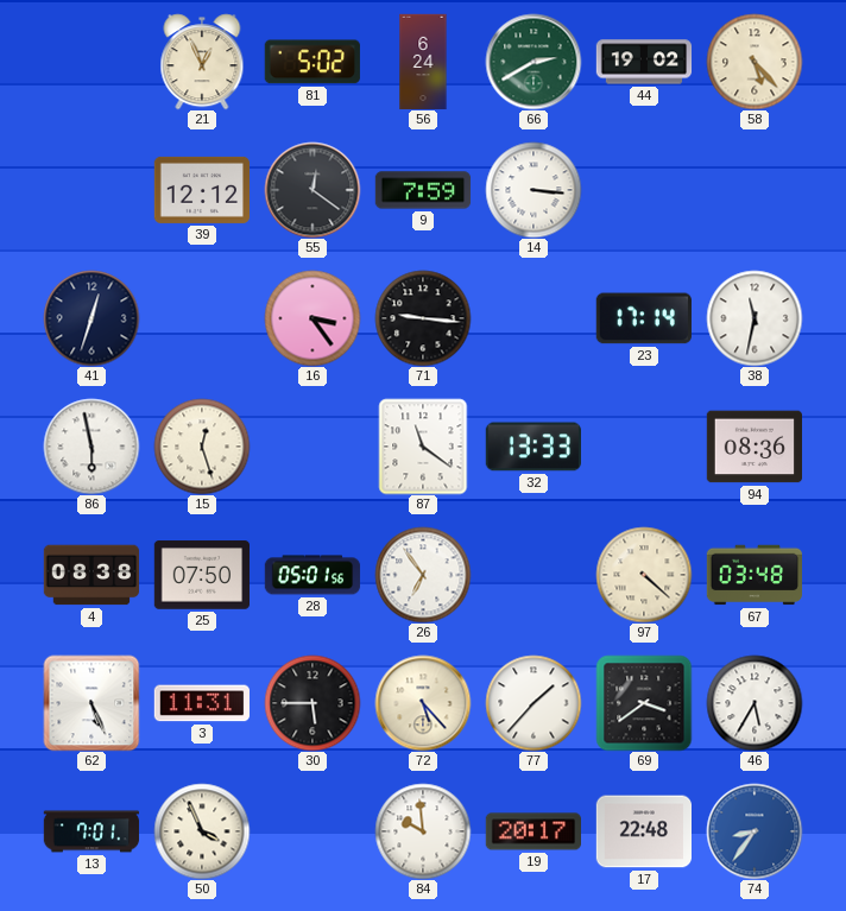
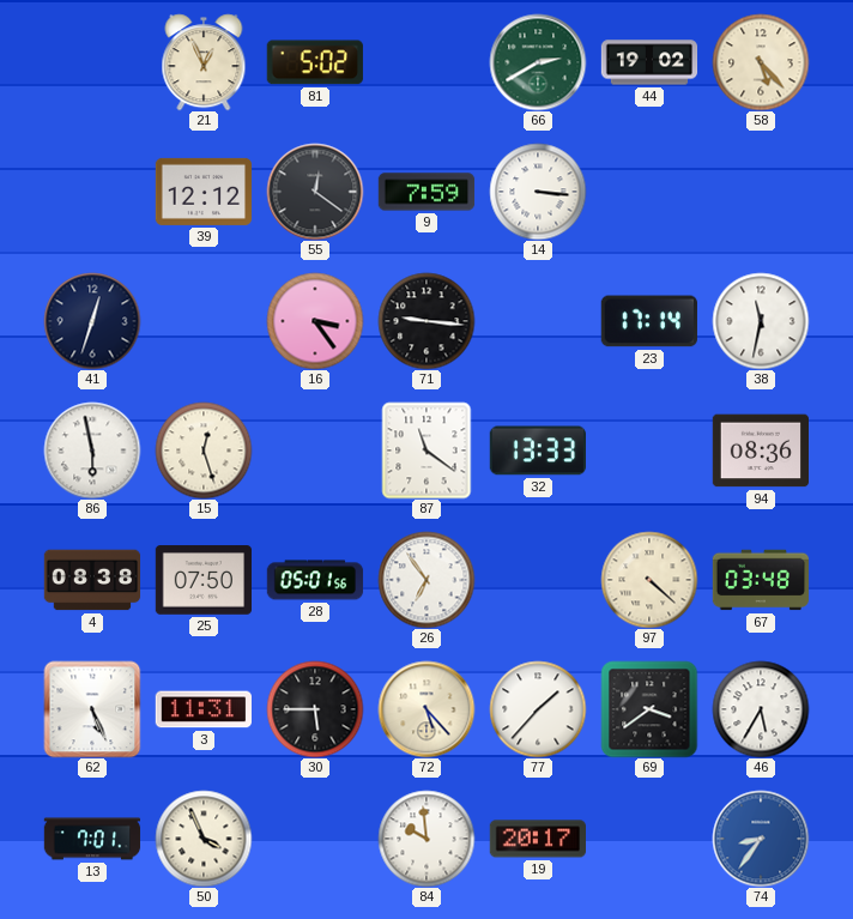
56: 6:24 -> none (423, 62)
17: 22:48 -> none (643, 831)
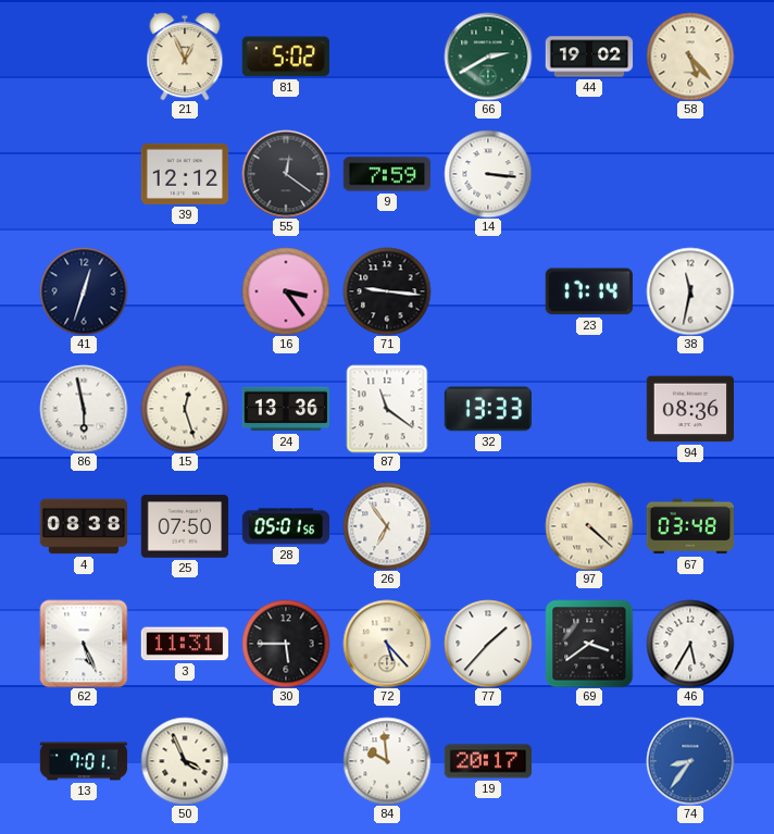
24: none -> 13:36 (285, 409)
